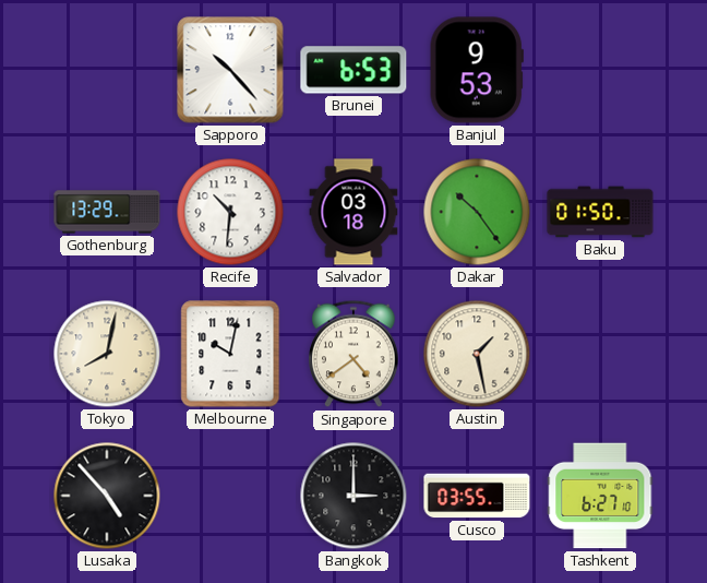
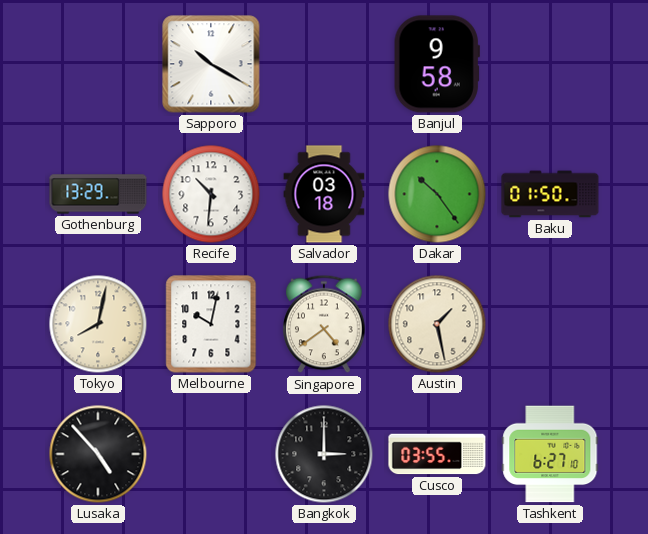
Sapporo: 10:23 -> 10:20 (211, 64)
Brunei: 6:53 -> none (353, 70)
Banjul: 9:53 -> 9:58 (437, 64)
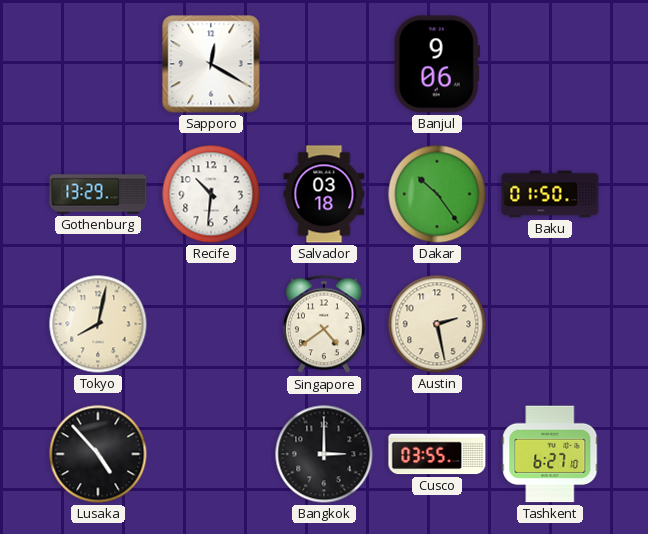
Sapporo: 10:20 -> 12:20 (211, 64)
Banjul: 9:58 -> 9:06 (437, 64)
Melbourne: 10:02 -> none (211, 324)
Austin: 1:28 -> 2:28 (437, 324)
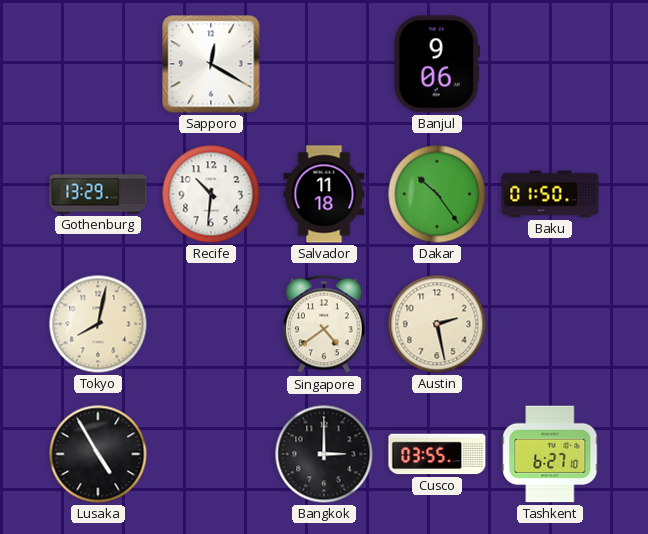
Salvador: 03:18 -> 11:18 (324, 194)
Lusaka: 4:53 -> 4:55 (98, 454)
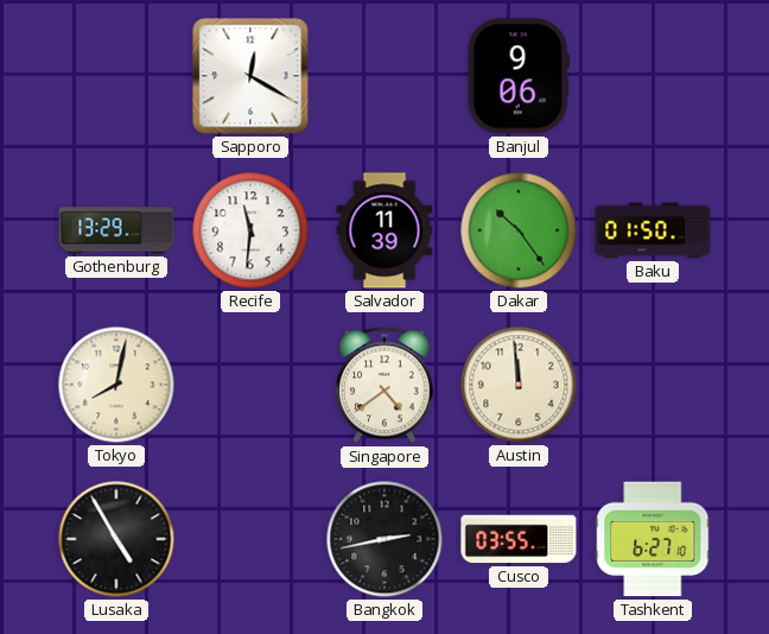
Recife: 10:31 -> 11:31 (250, 230)
Salvador: 11:18 -> 11:39 (384, 230)
Austin: 2:28 -> 11:59 (519, 385)
Bangkok: 3:00 -> 2:43 (384, 539)
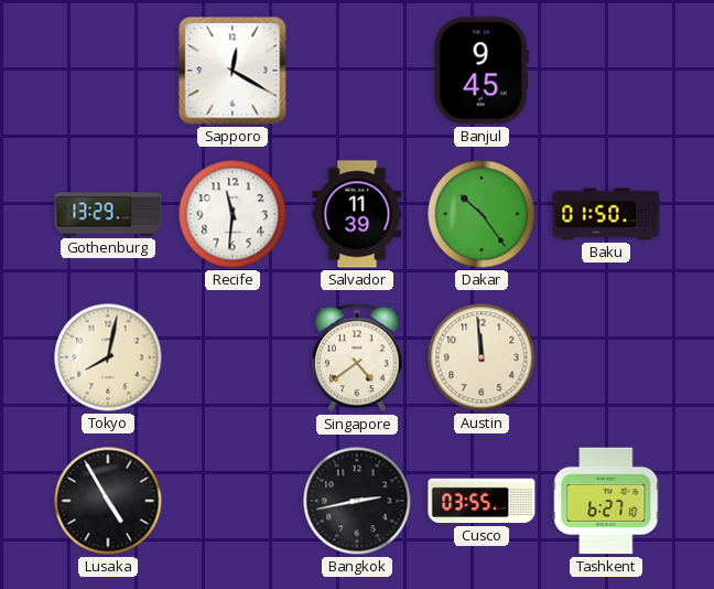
Banjul: 9:06 -> 9:45 (482, 71)
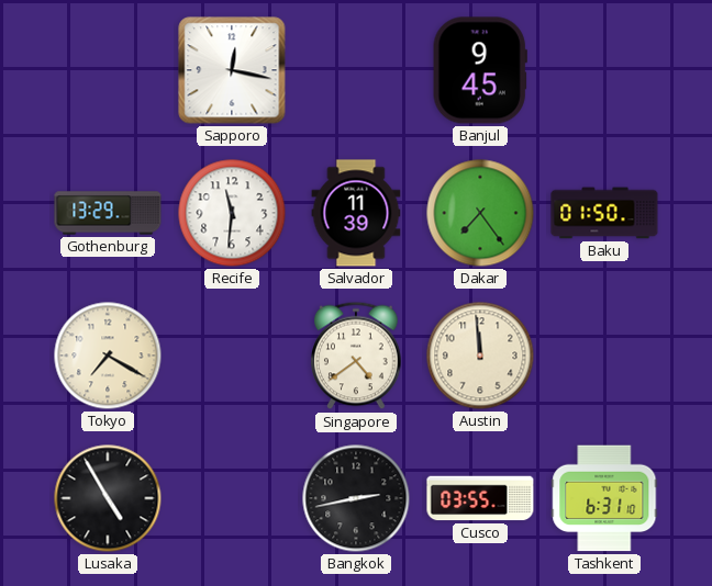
Sapporo: 12:20 -> 12:17 (232, 70)
Dakar: 10:24 -> 7:24 (480, 213)
Tokyo: 8:02 -> 7:20 (108, 356)
Tashkent: 6:27 -> 6:31 (604, 498)
